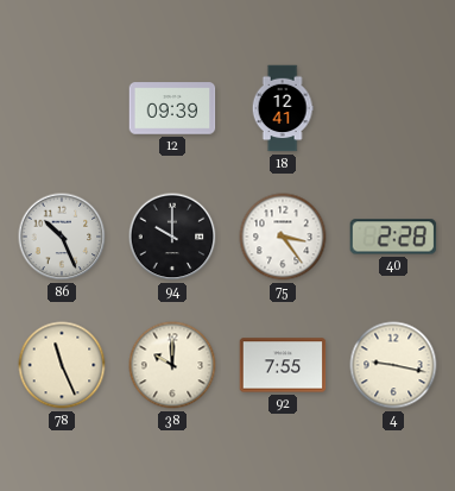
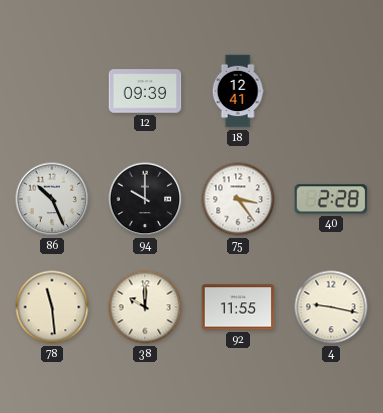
78: 11:26 -> 11:29 (52, 307)
92: 7:55 -> 11:55 (238, 307)
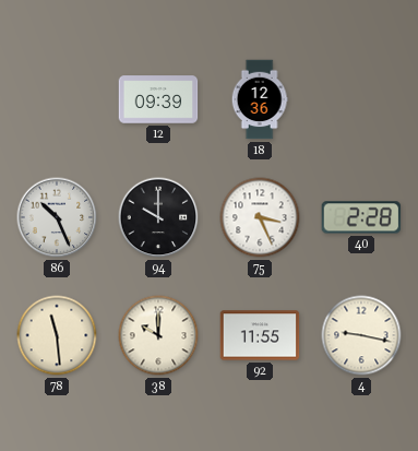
18: 12:41 -> 12:36 (260, 99)
75: 3:24 -> 3:26 (260, 217)
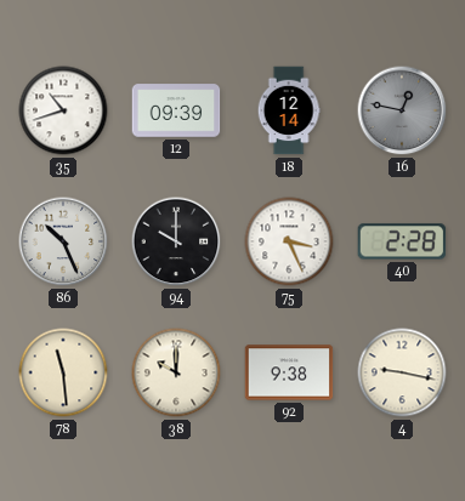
35: none -> 10:42 (63, 110)
18: 12:36 -> 12:14 (289, 110)
16: none -> 12:47 (402, 110)
92: 11:55 -> 9:38 (289, 372)
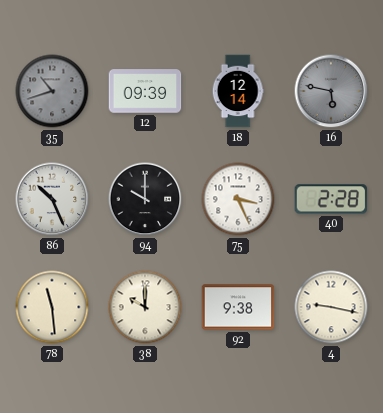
35 dial: white -> grey (52, 91)
16: 12:47 -> 5:47 (331, 91)
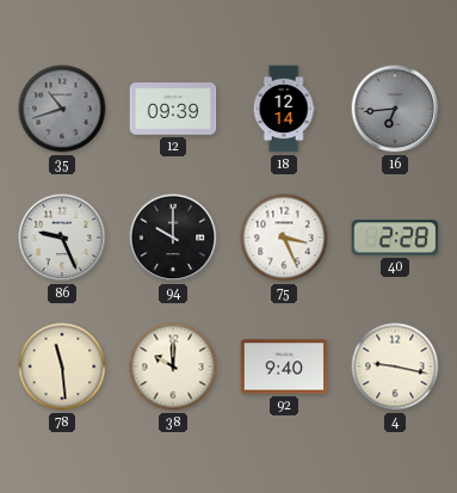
16: 5:47 -> 6:44 (395, 109)
86: 10:26 -> 9:26 (62, 238)
92: 9:38 -> 9:40 (284, 366)
